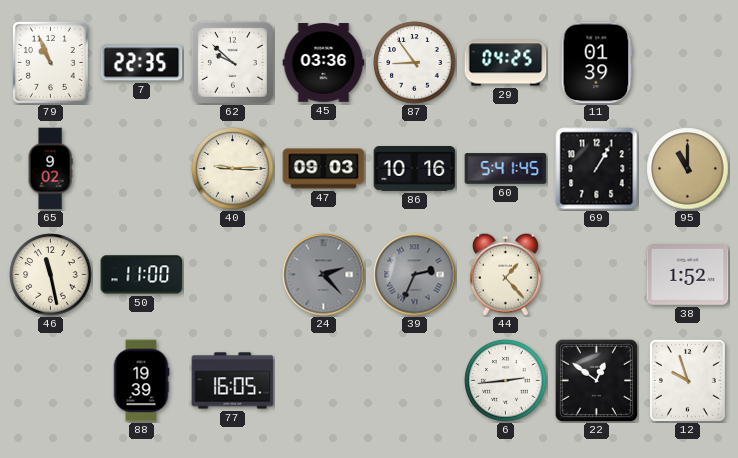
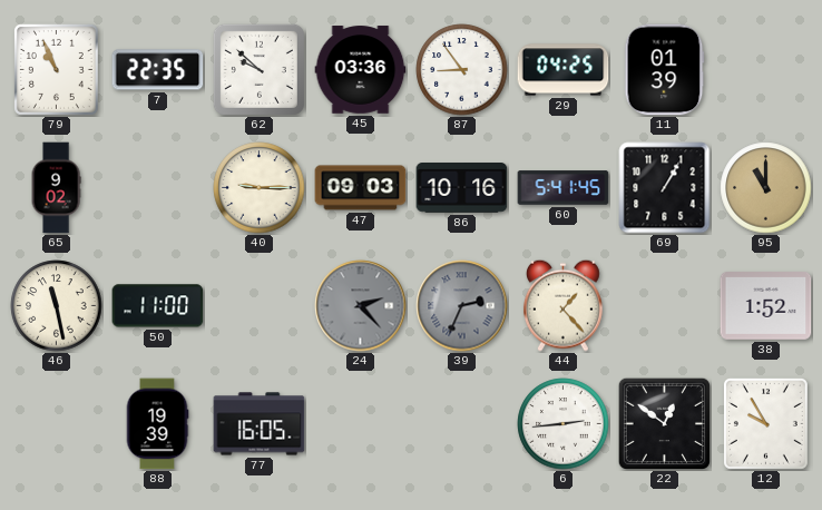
12: 9:57 -> 9:55 (765, 423)
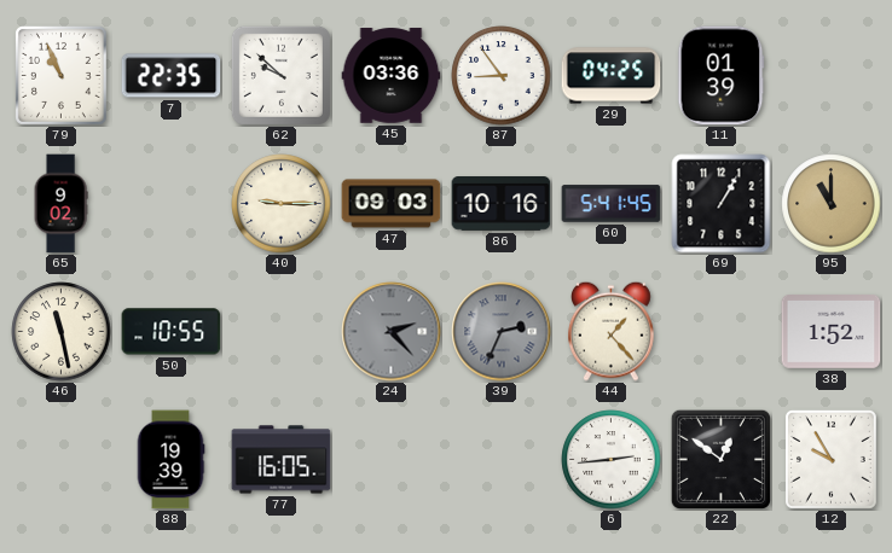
50: 11:00 -> 10:55 (172, 332)
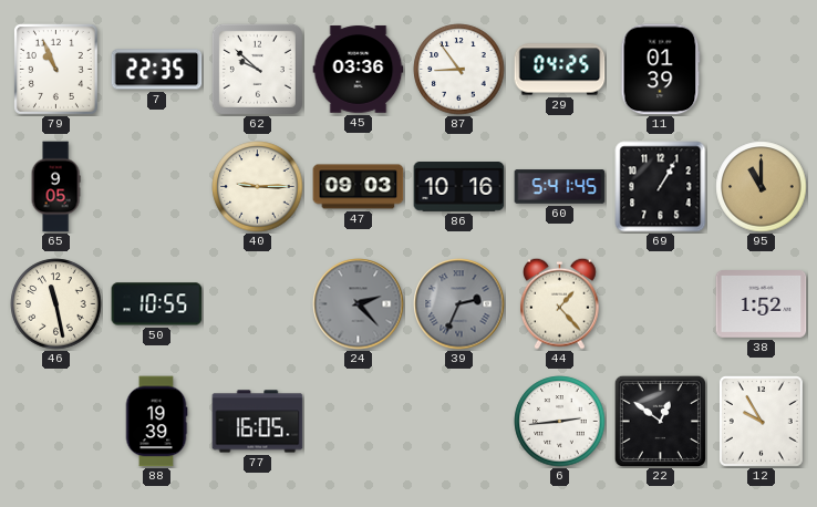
65: 9:02 -> 9:05 (55, 187)
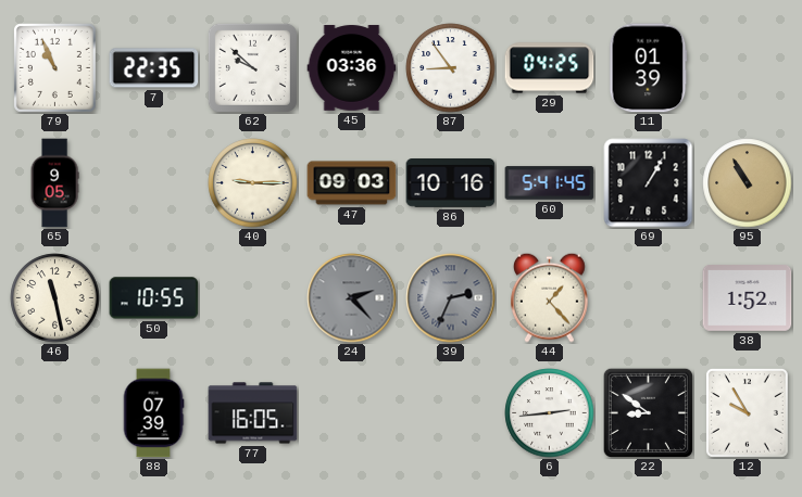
95: 11:00 -> 10:55 (748, 183)
88: 19:39 -> 07:39 (153, 413)
22: 12:51 -> 8:51 (648, 412)
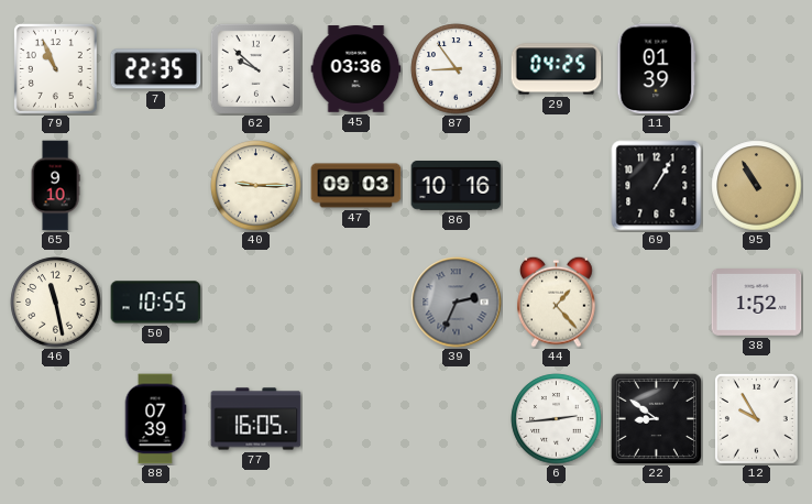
65: 9:05 -> 9:10 (55, 186)
60: 5:41 -> none (550, 183)
24: 2:23 -> none (352, 298)
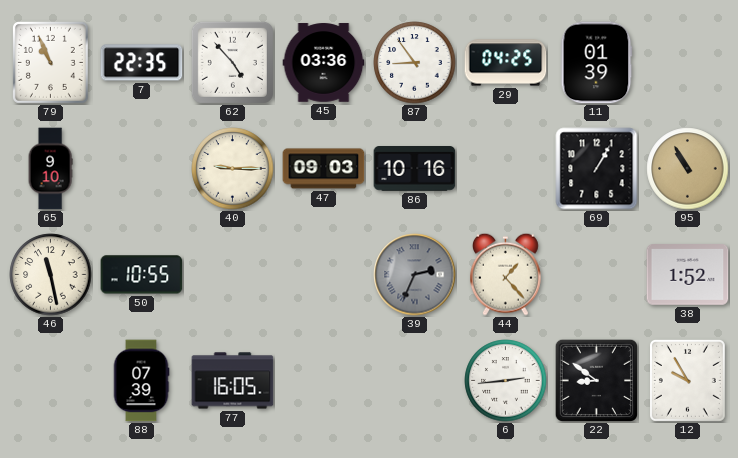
62: 9:52 -> 4:53 (232, 62)
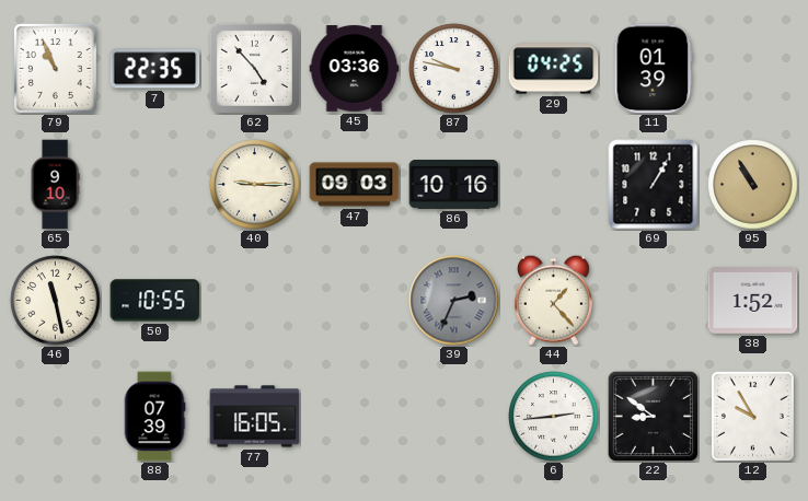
87: 8:54 -> 9:47 (454, 69)
